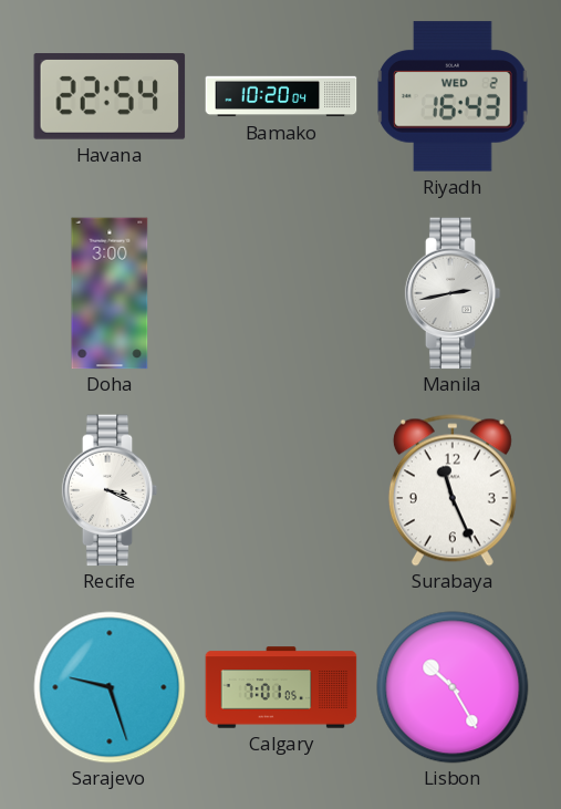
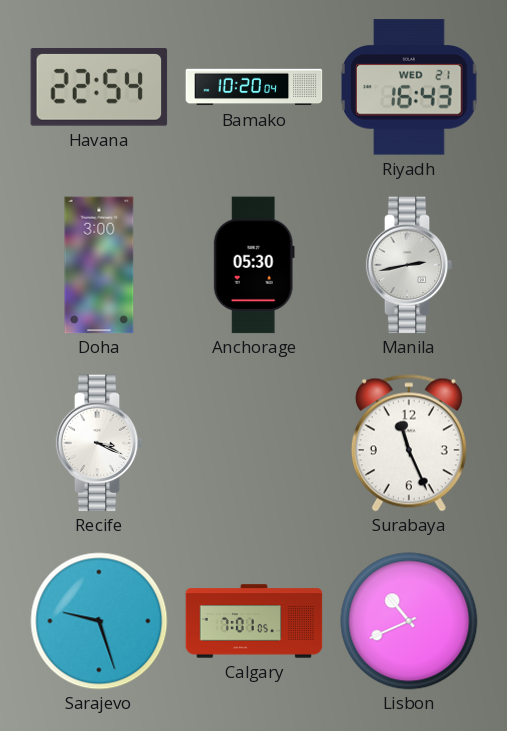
Riyadh date: WED 2 -> WED 21 (409, 87)
Anchorage: none -> 05:30 (254, 265)
Lisbon: 10:25 -> 10:41 (409, 621)
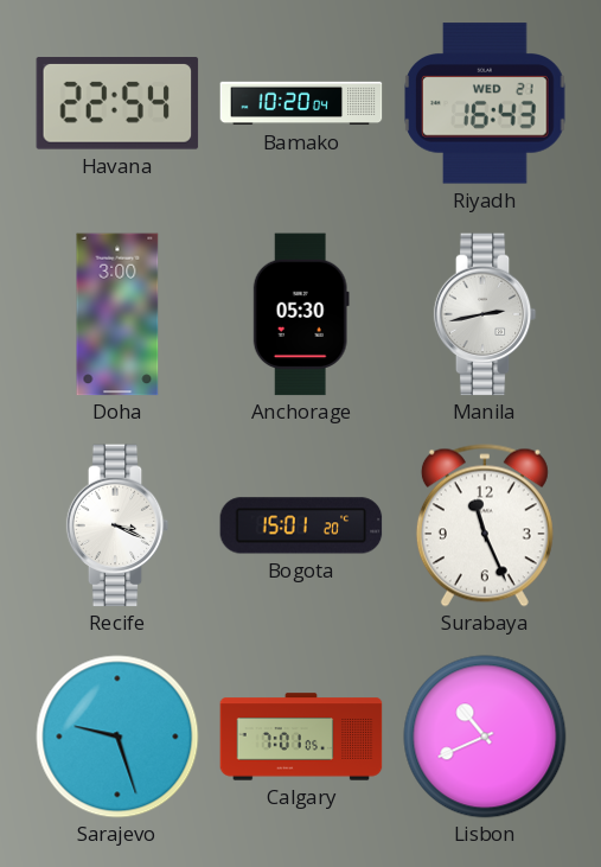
Bogota: none -> 15:01 (301, 525)
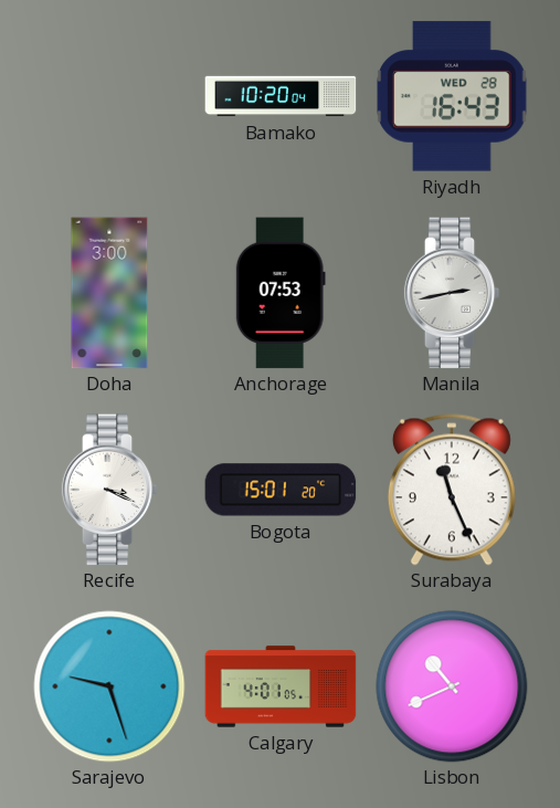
Havana: 22:54 -> none (117, 104)
Riyadh date: WED 21 -> WED 28 (452, 96)
Anchorage: 05:30 -> 07:53 (281, 293)
Calgary: 7:01 -> 4:01 (281, 686)
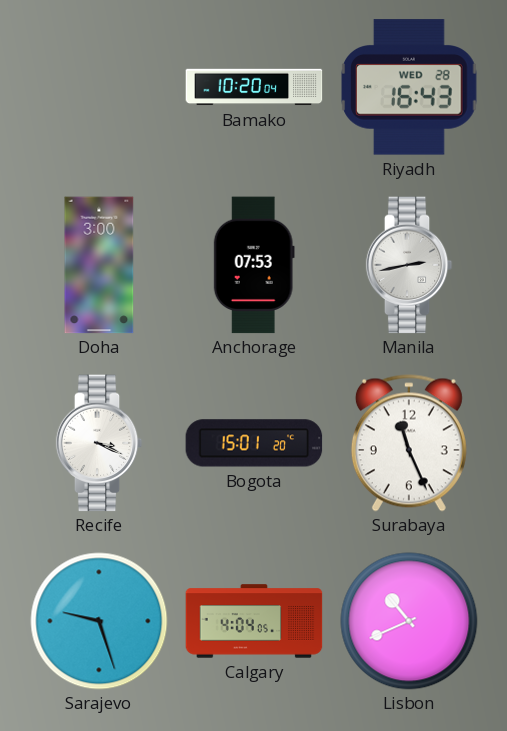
Calgary: 4:01 -> 4:04 (254, 621)
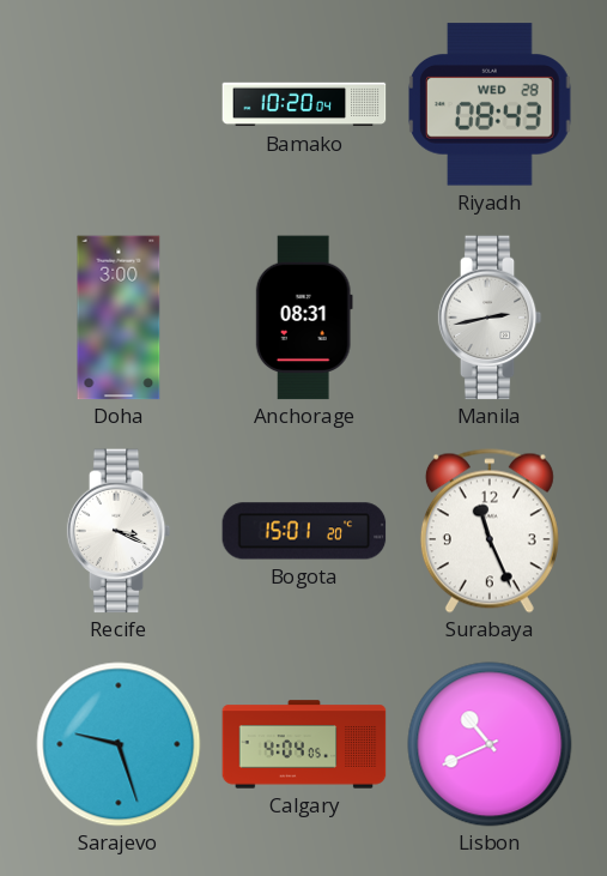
Riyadh: 16:43 -> 08:43 (490, 104)
Anchorage: 07:53 -> 08:31 (304, 318)
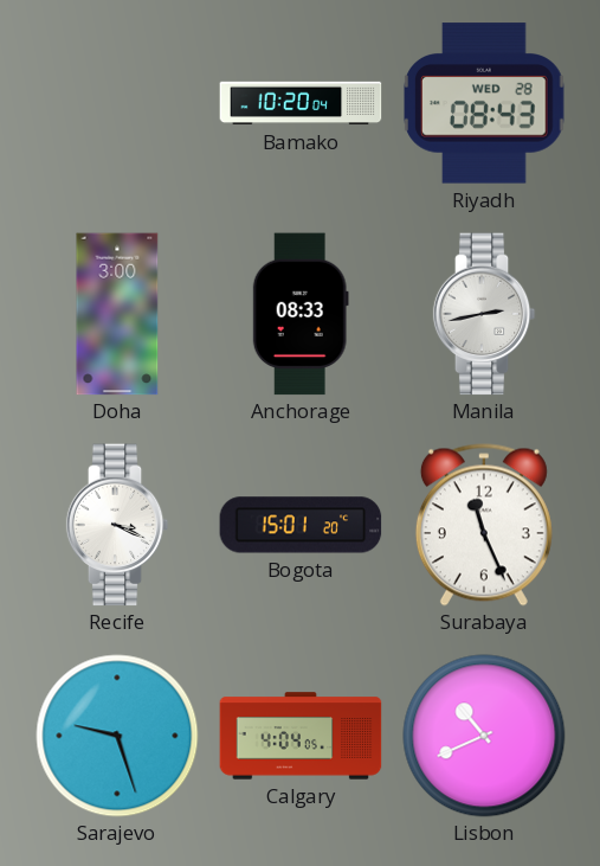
Anchorage: 08:31 -> 08:33 (301, 314)
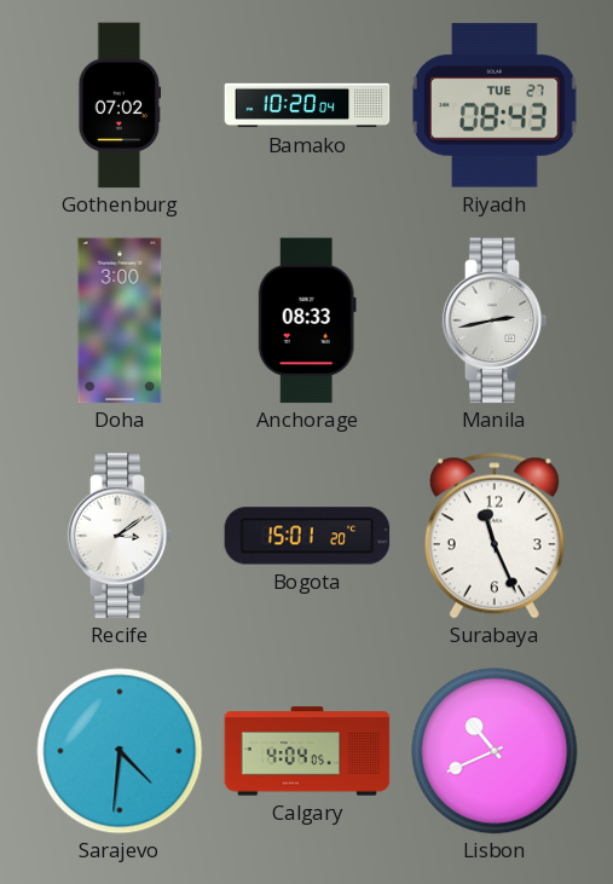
Gothenburg: none -> 07:02 (120, 105)
Riyadh date: WED 28 -> TUE 27 (495, 105)
Recife: 3:19 -> 3:09 (120, 536)
Sarajevo: 9:27 -> 4:31 (120, 751)
